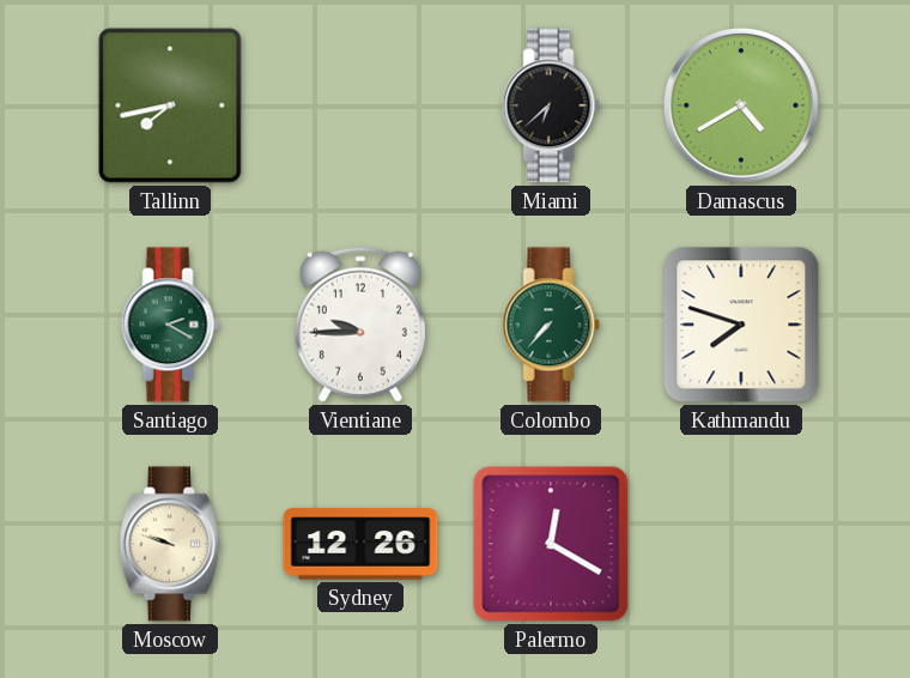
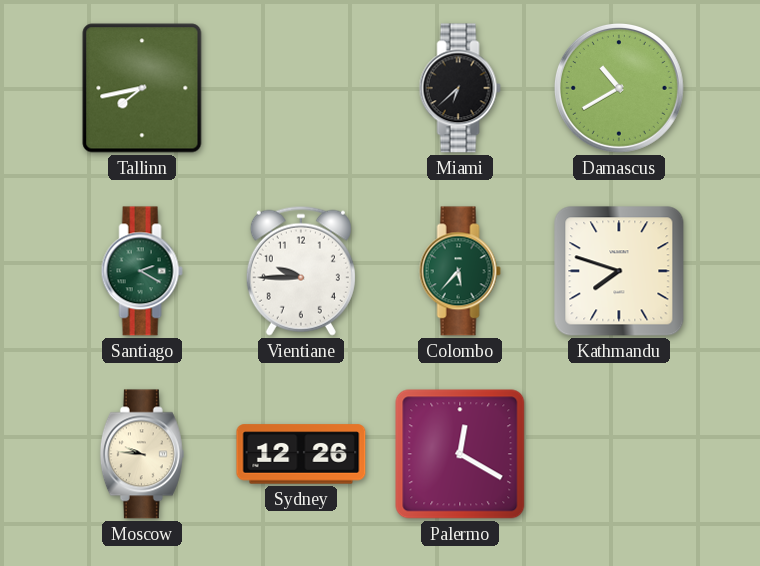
Damascus: 4:40 -> 10:40 (619, 88)
Colombo: 7:37 -> 5:37 (460, 271)
Moscow: 9:48 -> 9:46 (142, 454)
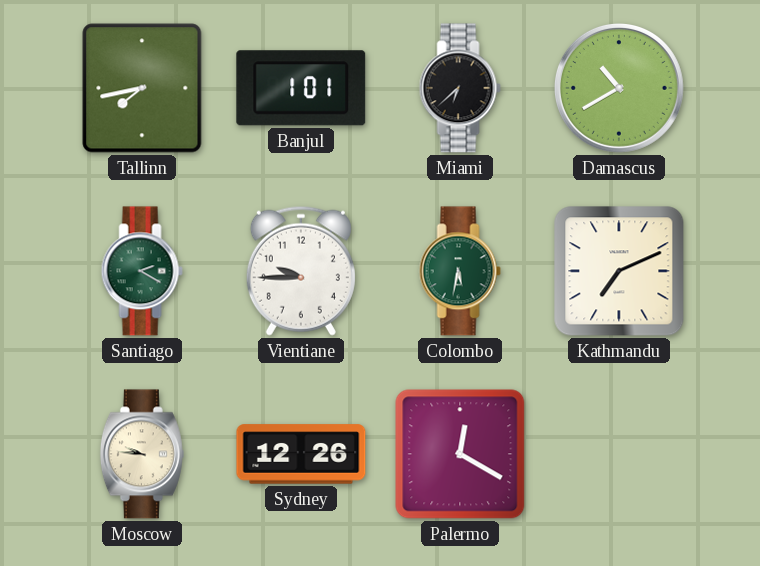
Banjul: none -> 1:01 (301, 88)
Colombo: 5:37 -> 5:32 (460, 271)
Kathmandu: 7:48 -> 7:11 (619, 271)
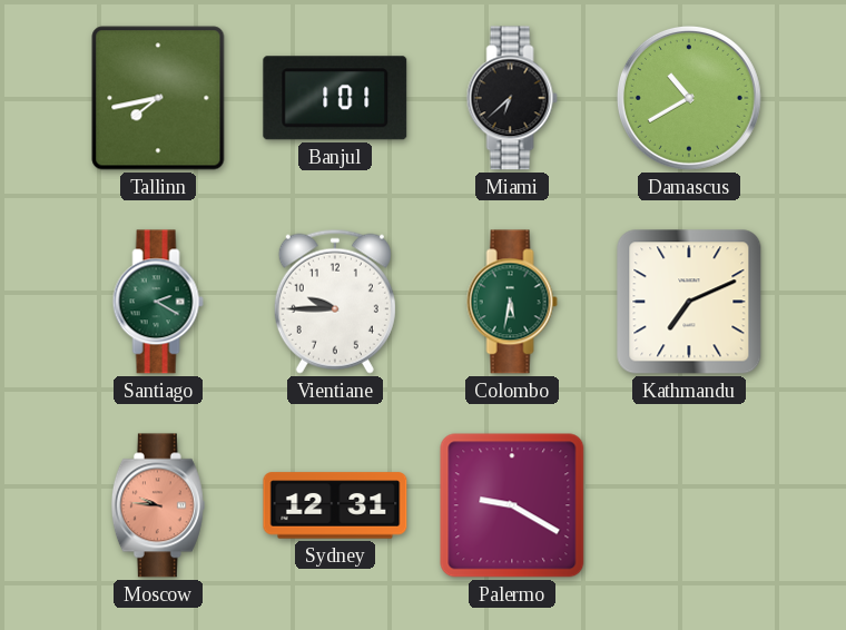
Moscow dial: cream -> salmon (158, 505)
Sydney: 12:26 -> 12:31 (335, 505)
Palermo: 12:20 -> 9:20 (512, 505)
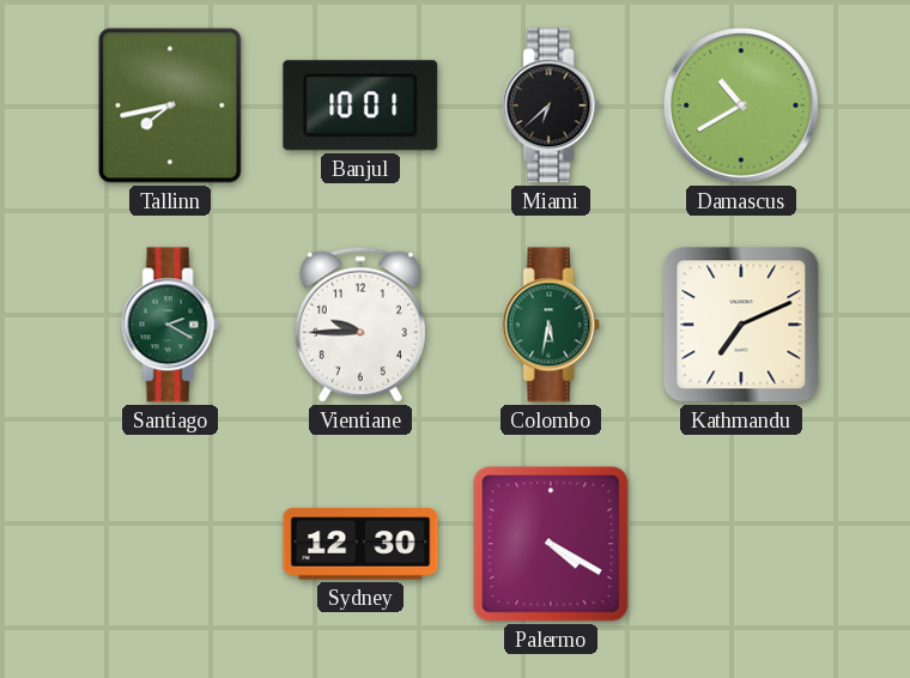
Banjul: 1:01 -> 10:01 (360, 105)
Moscow: 9:46 -> none (158, 505)
Sydney: 12:31 -> 12:30 (360, 544)
Palermo: 9:20 -> 4:20 (551, 544)
